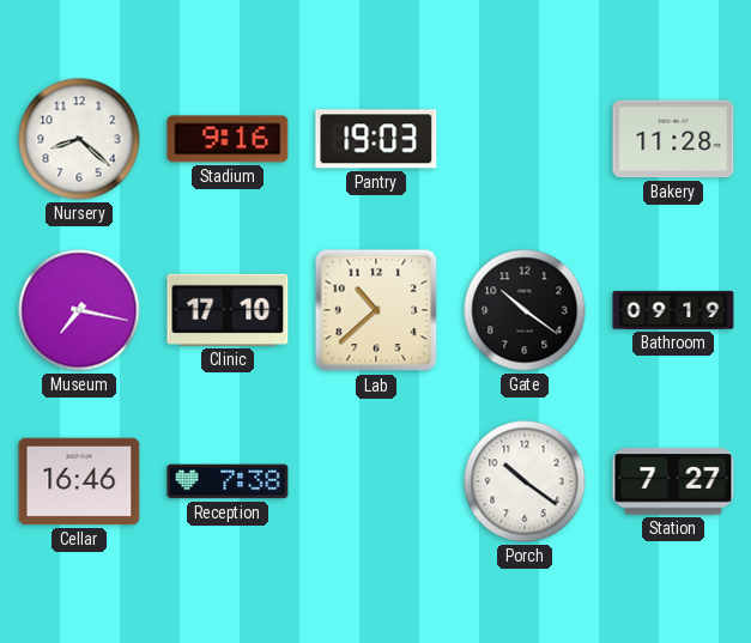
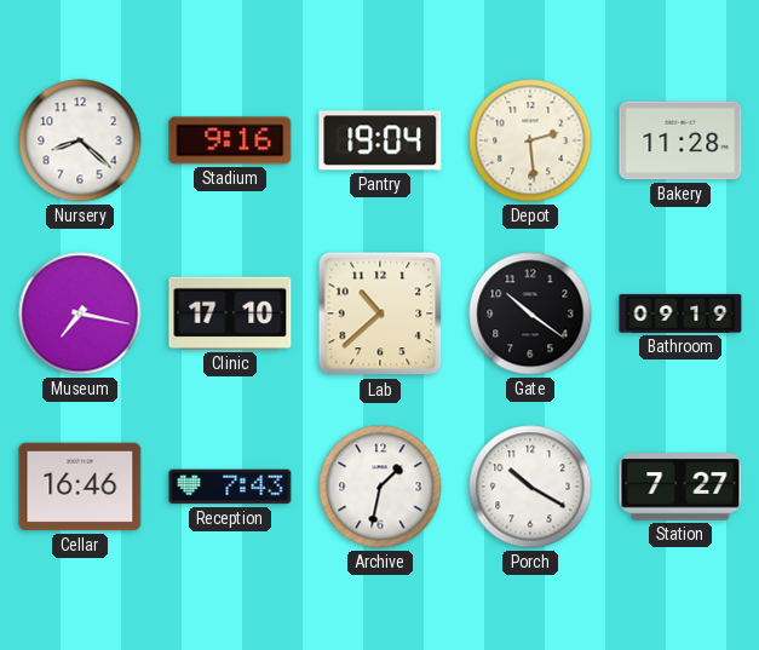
Pantry: 19:03 -> 19:04 (380, 140)
Depot: none -> 2:29 (530, 140)
Reception: 7:38 -> 7:43 (230, 487)
Archive: none -> 1:32 (380, 487)
Porch: 10:21 -> 10:20 (530, 487)
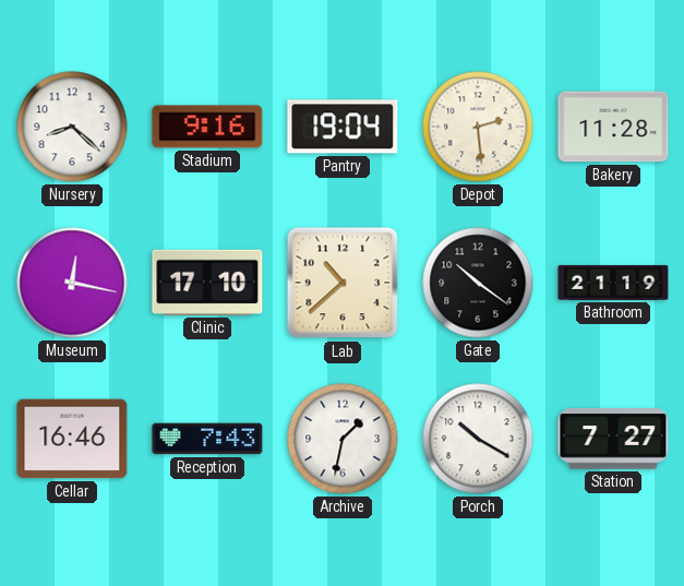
Museum: 7:17 -> 12:17 (72, 283)
Bathroom: 09:19 -> 21:19 (613, 283)
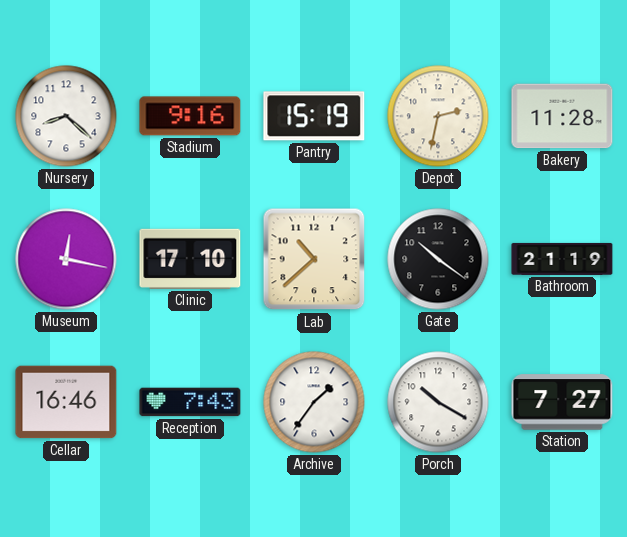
Pantry: 19:04 -> 15:19 (314, 116)
Depot: 2:29 -> 2:32 (438, 116)
Archive: 1:32 -> 1:36 (314, 402)
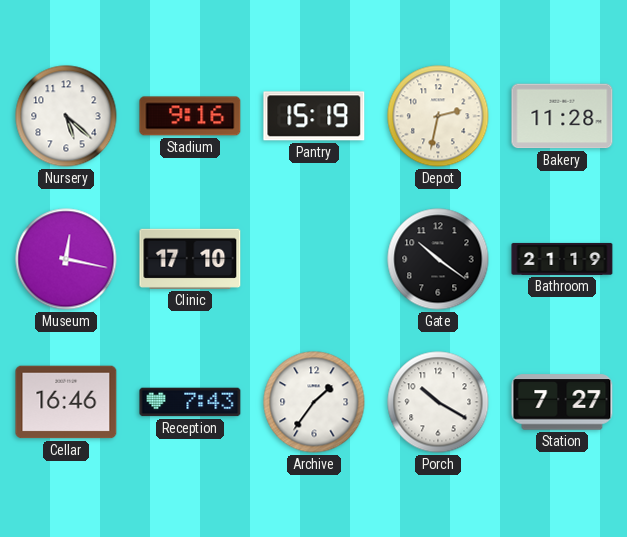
Nursery: 8:22 -> 5:22 (66, 116)
Lab: 10:38 -> none (314, 259)
